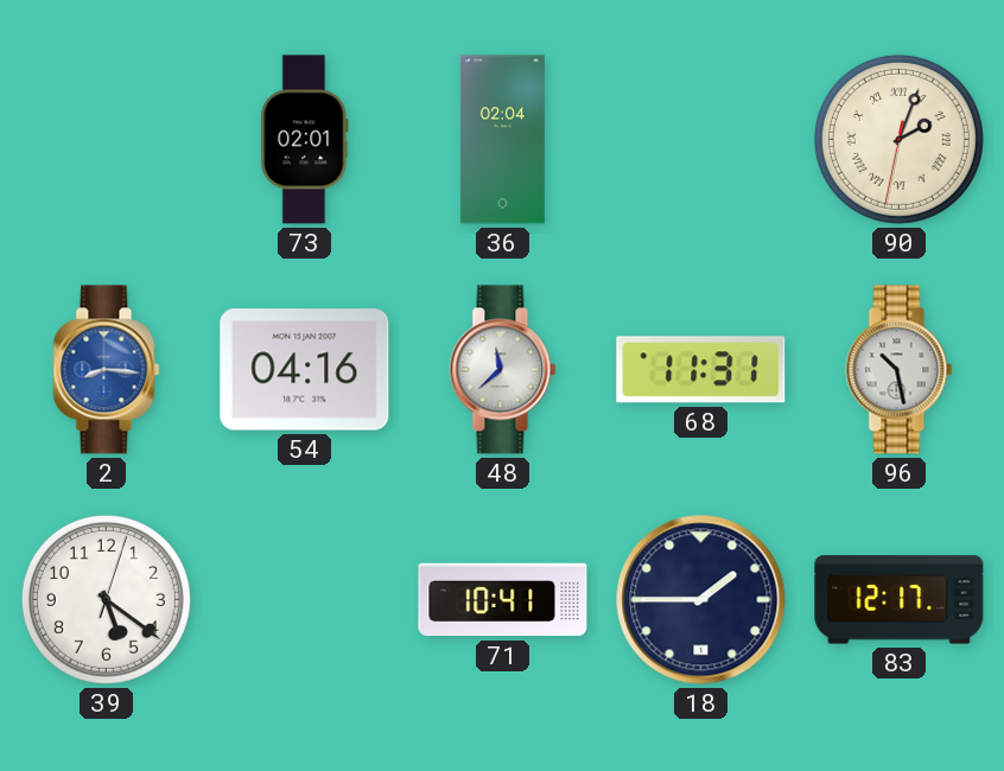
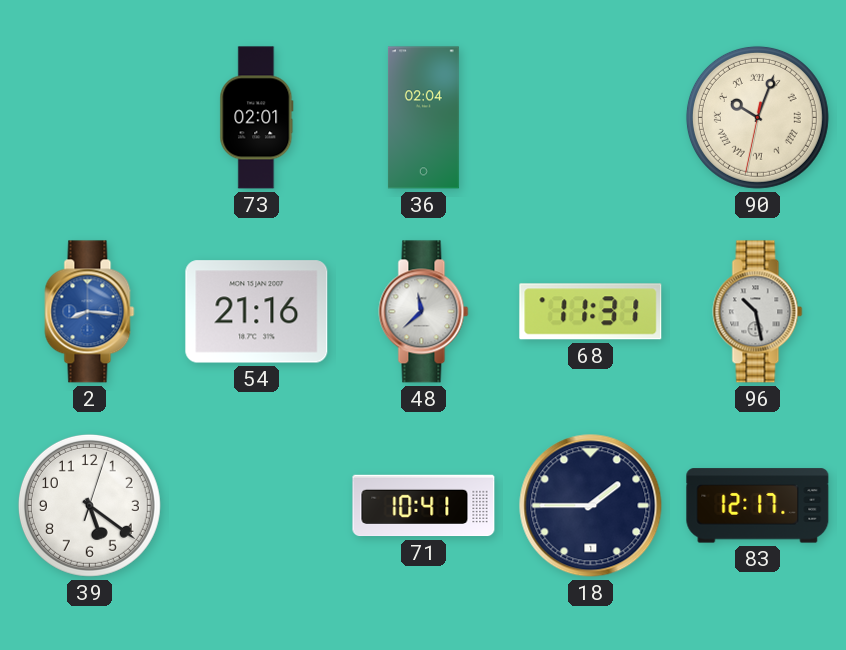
90: 2:03 -> 10:03 (757, 117)
54: 04:16 -> 21:16 (257, 312)
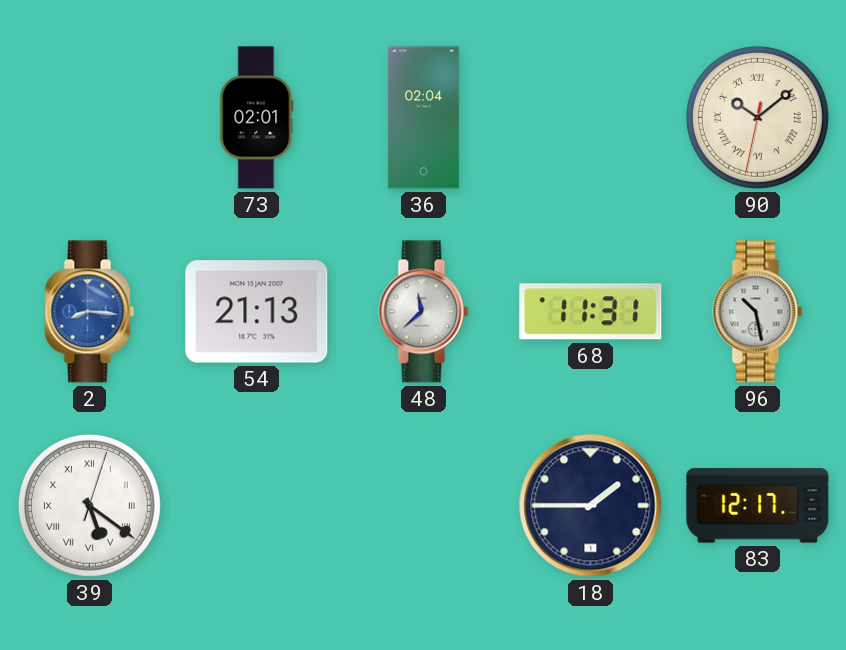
90: 10:03 -> 10:08 (757, 117)
54: 21:16 -> 21:13 (257, 312)
39 numerals: Arabic -> Roman (89, 505)
71: 10:41 -> none (424, 506)
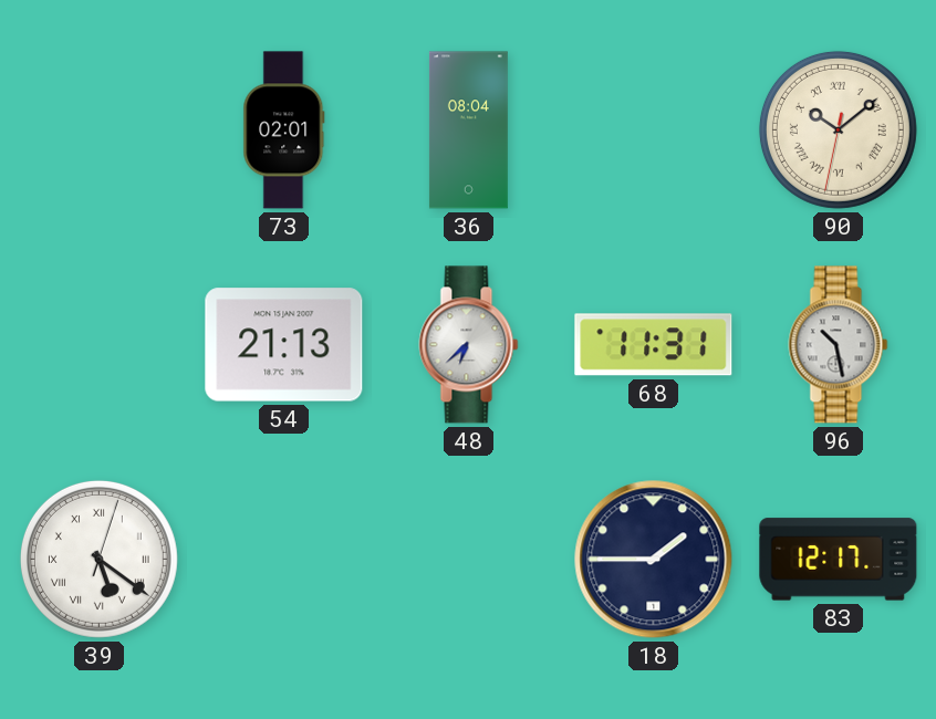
36: 02:04 -> 08:04 (468, 131)
2: 8:16 -> none (90, 312)
48: 11:38 -> 6:38 (469, 345)
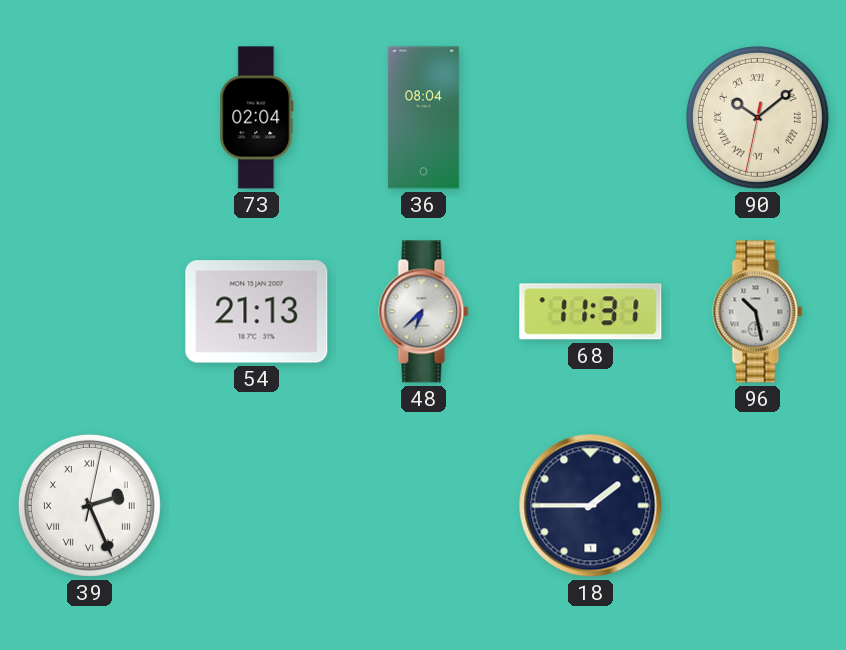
73: 02:01 -> 02:04 (257, 118)
39: 5:21 -> 2:26 (89, 505)
83: 12:17 -> none (839, 560)
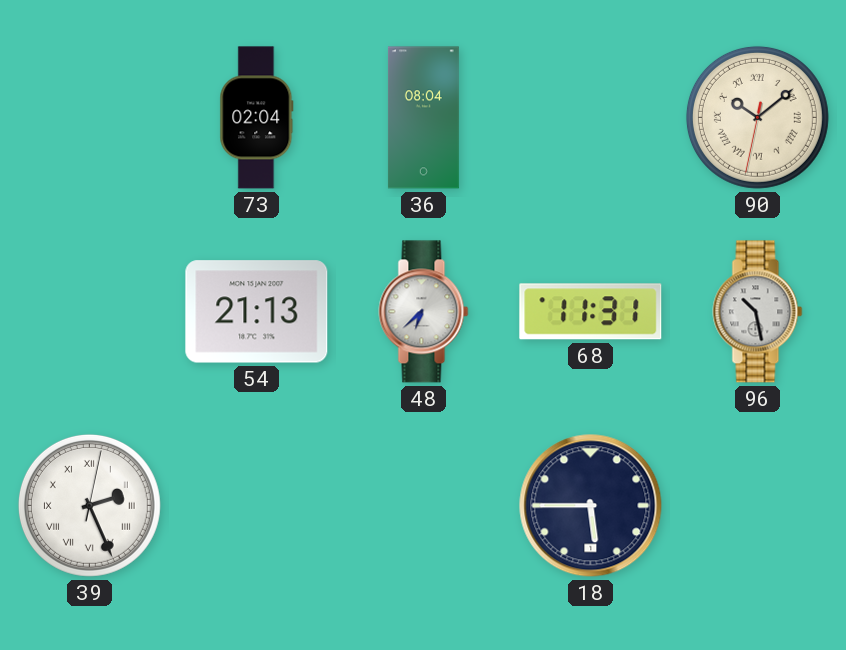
18: 1:45 -> 5:45 (591, 506)
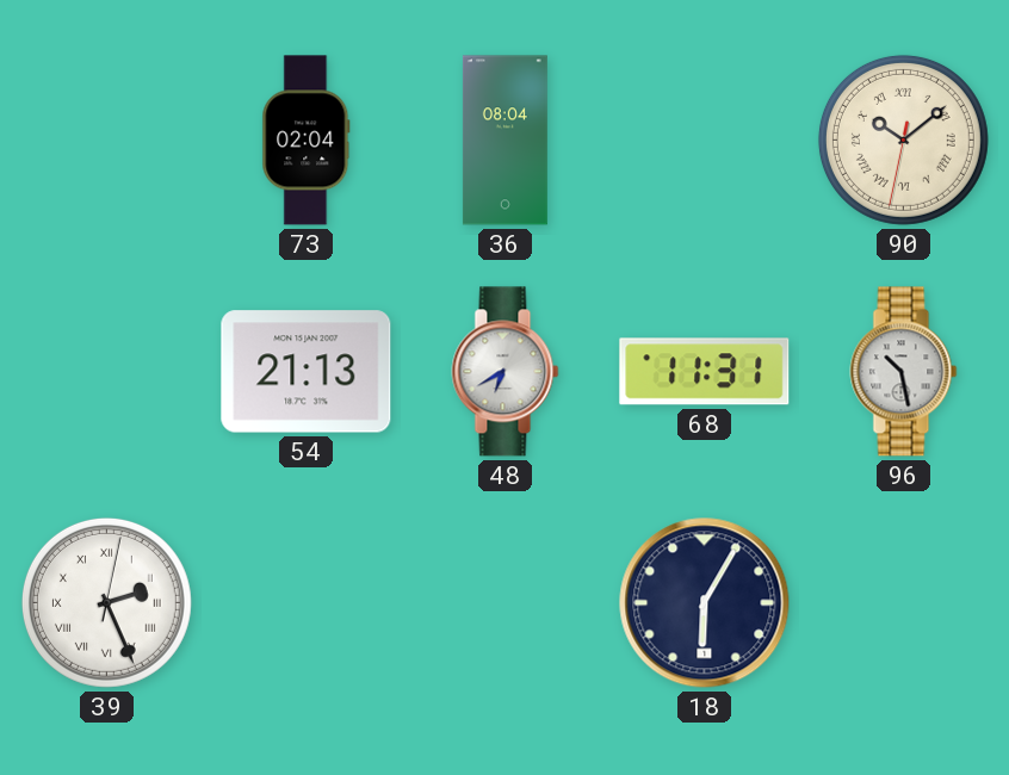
48: 6:38 -> 6:40 (506, 372)
18: 5:45 -> 6:05 (705, 603)
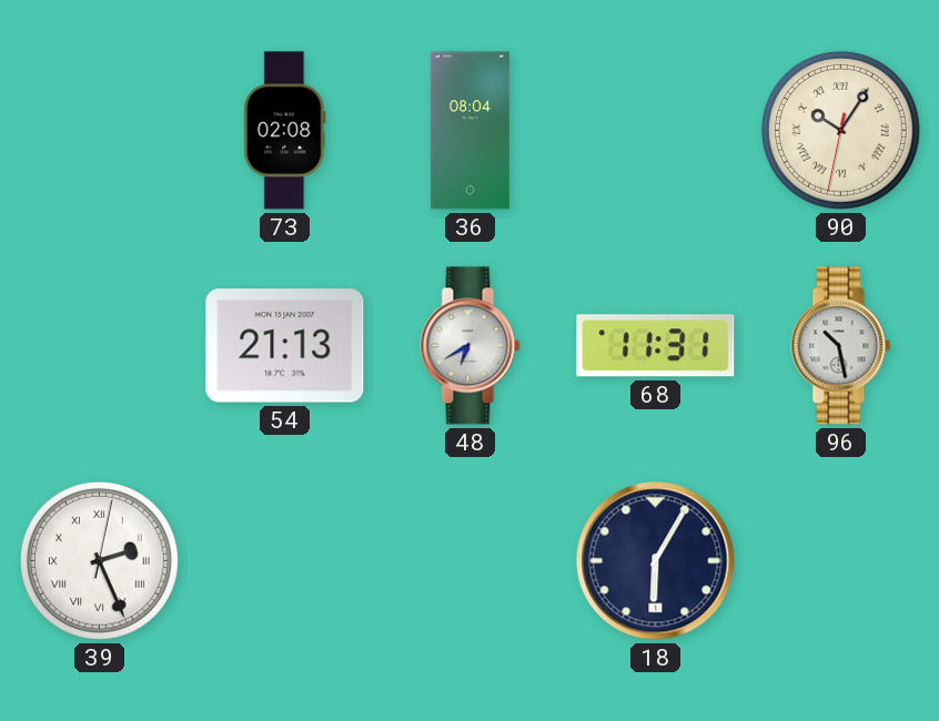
73: 02:04 -> 02:08 (285, 131)
90: 10:08 -> 10:05 (840, 130)
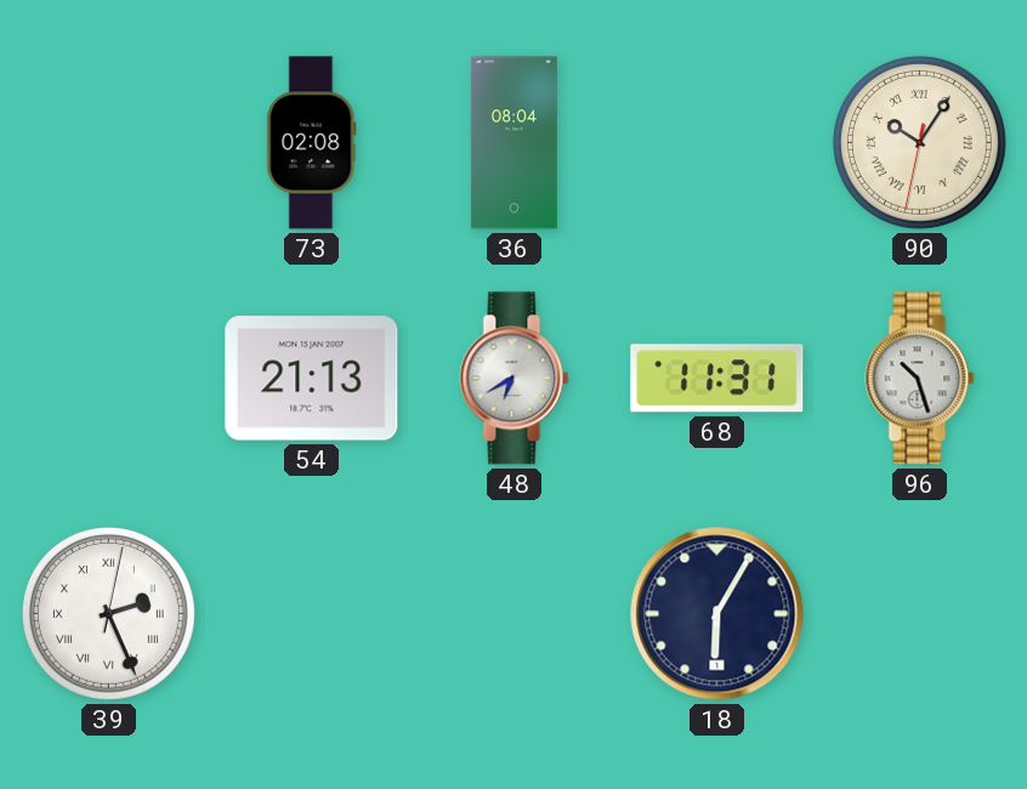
96: 10:28 -> 10:27 (920, 379)
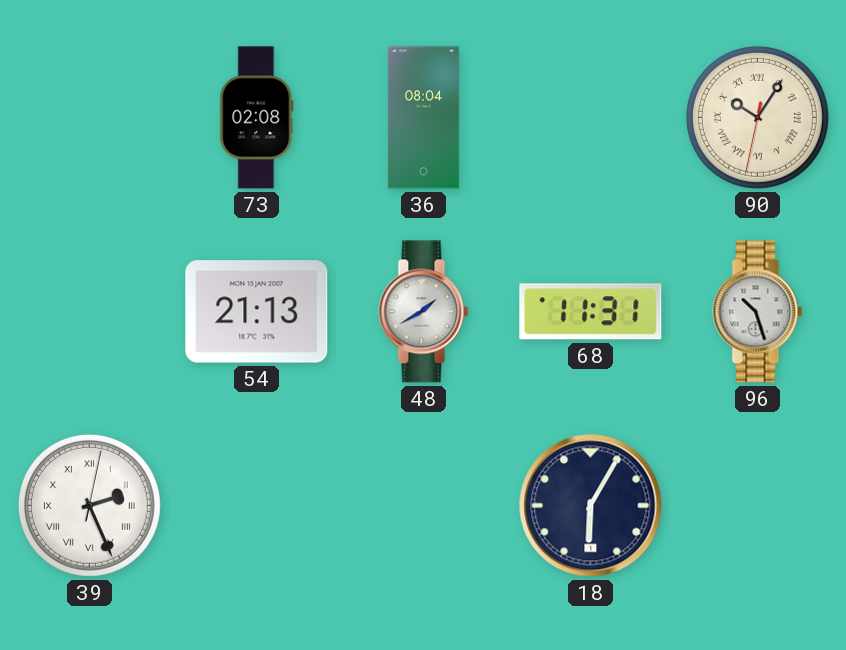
48: 6:40 -> 1:40 (424, 312)
